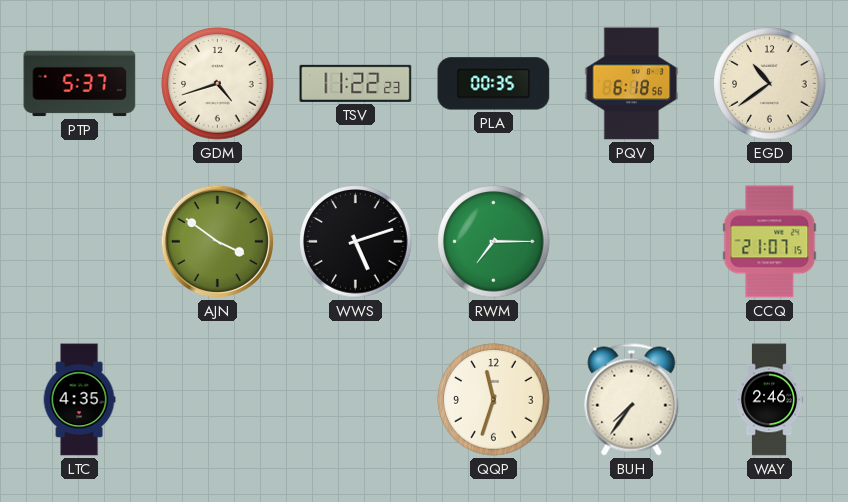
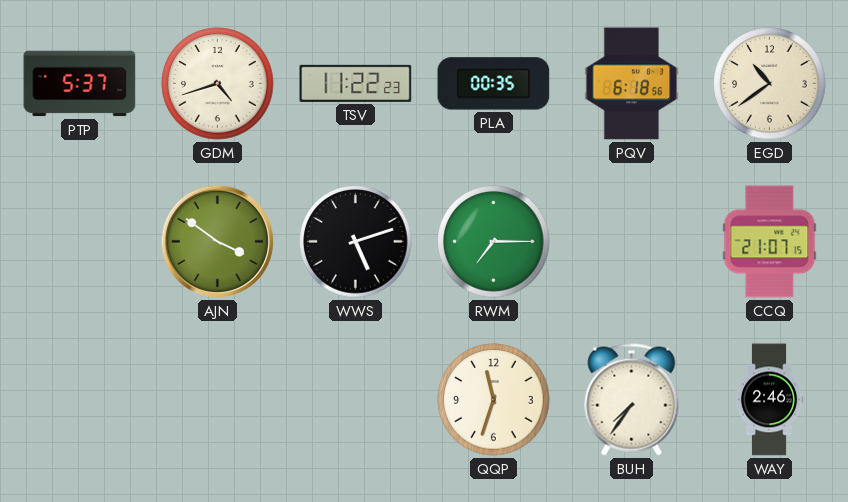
LTC: 4:35 -> none (79, 400)
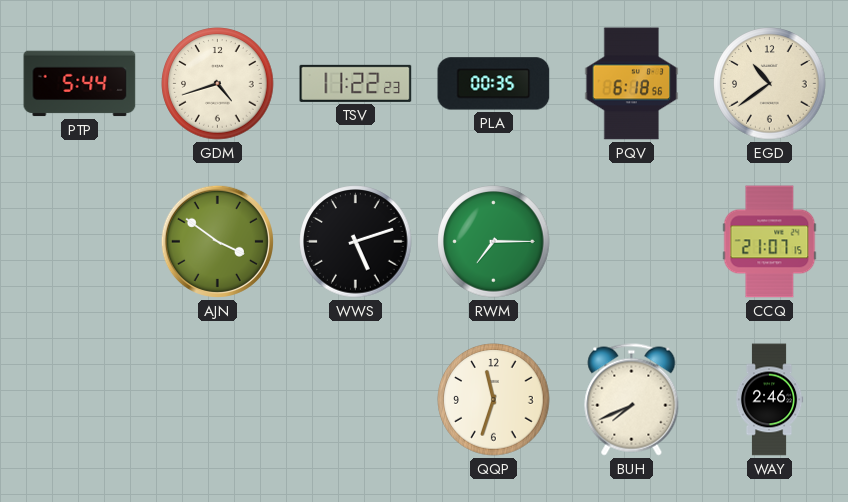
PTP: 5:37 -> 5:44 (80, 84)
BUH: 7:36 -> 7:41 (632, 400)
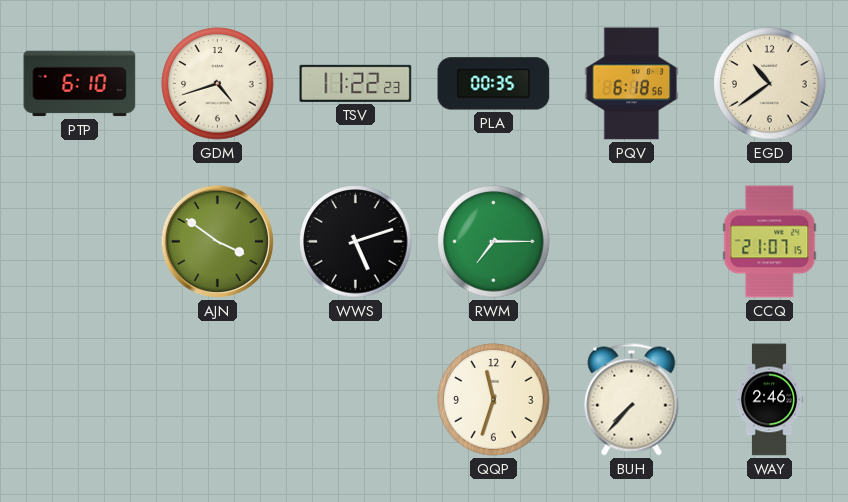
PTP: 5:44 -> 6:10 (80, 84)
BUH: 7:41 -> 7:37 (632, 400)
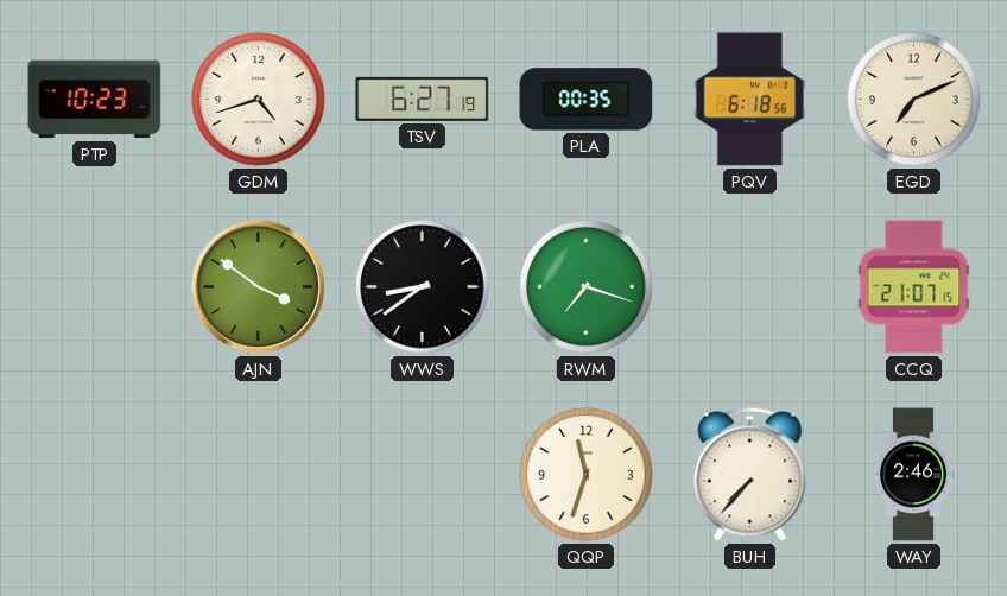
PTP: 6:10 -> 10:23 (95, 100)
TSV: 11:22 -> 6:27 (423, 99)
EGD: 10:39 -> 7:11 (914, 100)
WWS: 5:12 -> 8:39 (423, 287)
RWM: 7:15 -> 7:18 (587, 287)
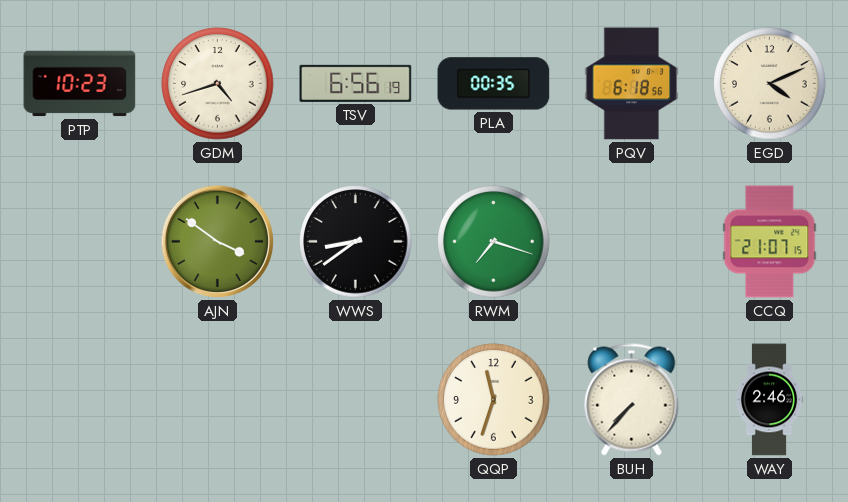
TSV: 6:27 -> 6:56 (356, 83)
EGD: 7:11 -> 4:11 (770, 84)
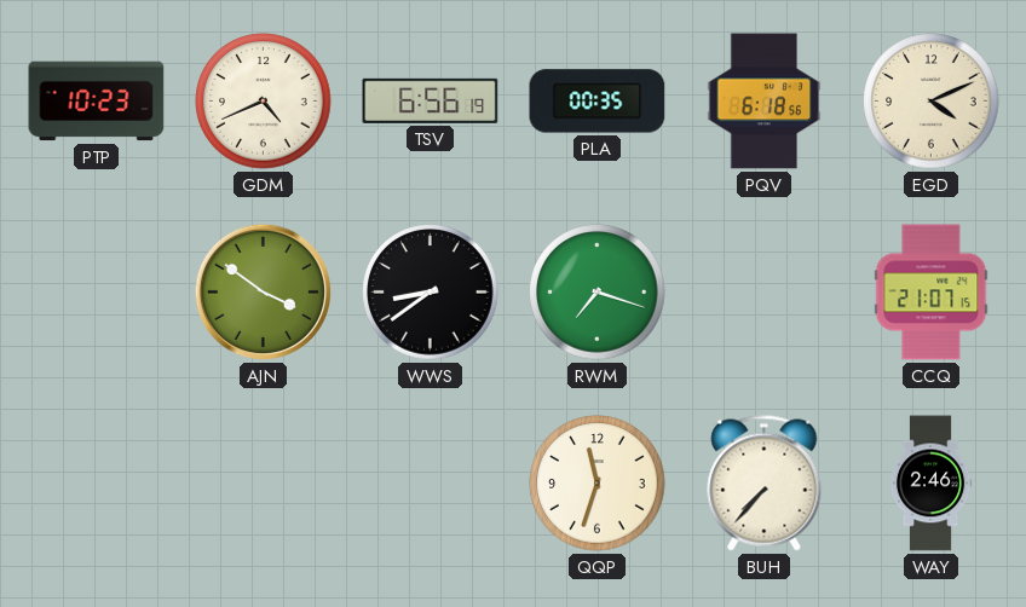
GDM: 4:42 -> 4:41 (264, 102)
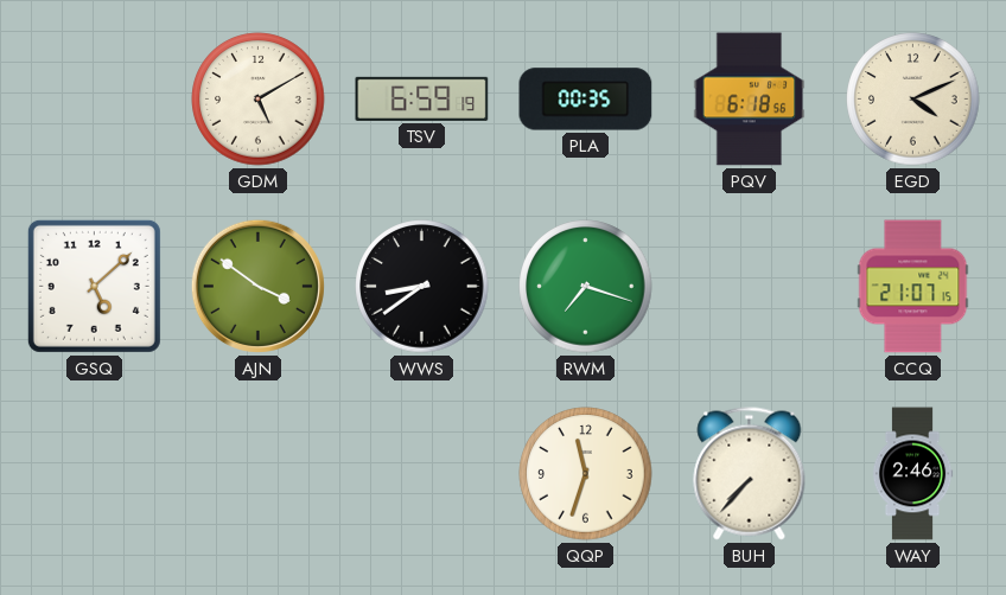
PTP: 10:23 -> none (97, 102)
GDM: 4:41 -> 5:10 (259, 100)
TSV: 6:56 -> 6:59 (422, 98)
GSQ: none -> 5:08 (94, 286)
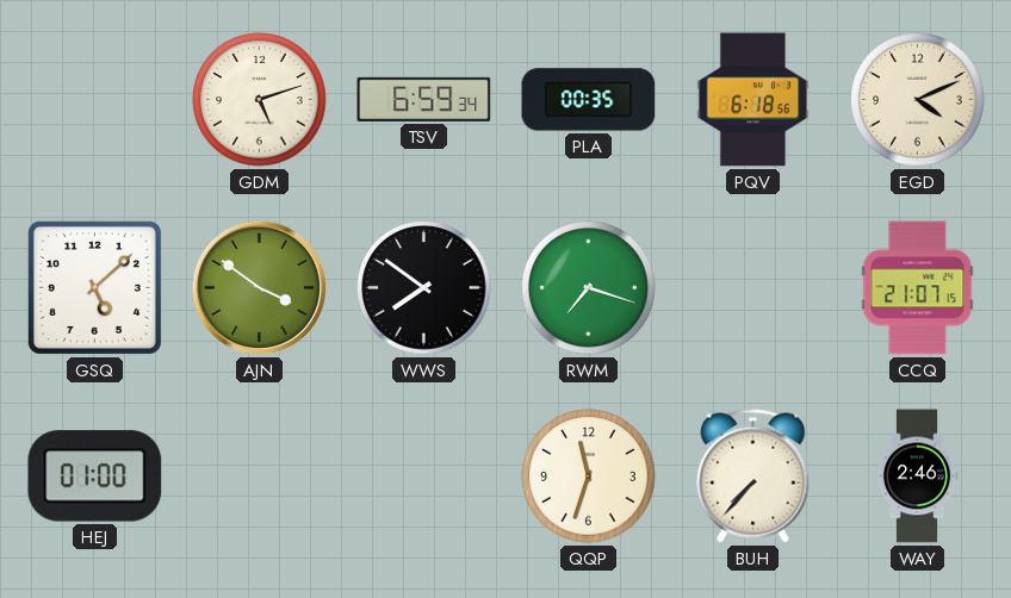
GDM: 5:10 -> 5:12 (260, 100)
TSV: 6:59:19 -> 6:59:34 (424, 99)
WWS: 8:39 -> 7:51 (424, 288)
HEJ: none -> 01:00 (95, 476)
